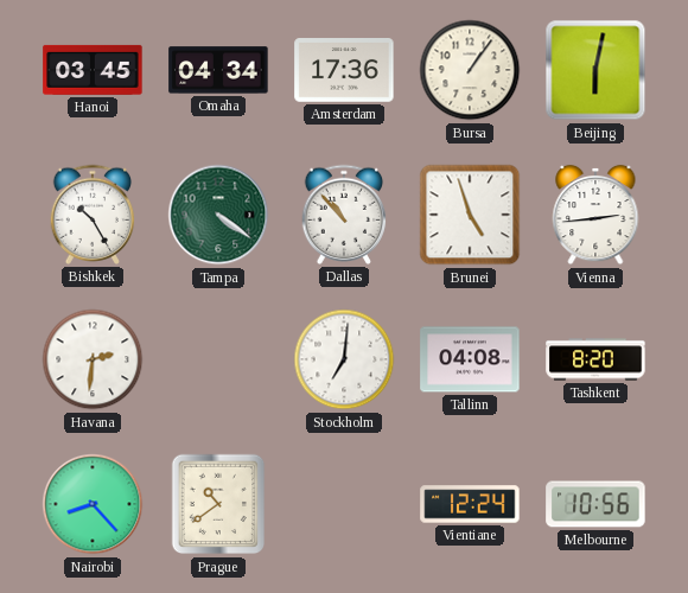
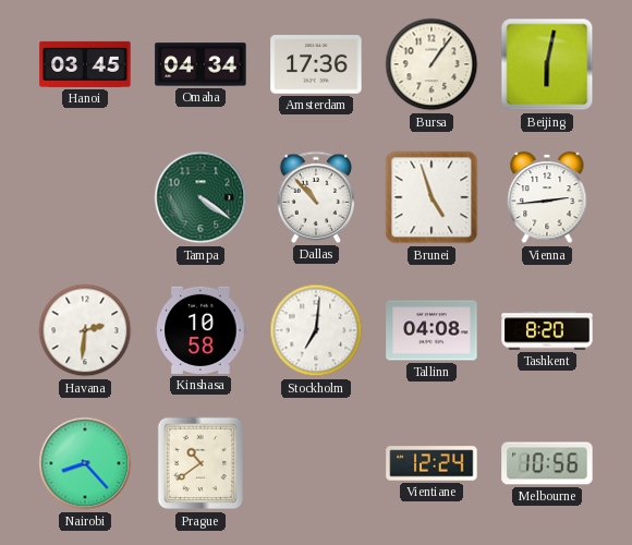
Bishkek: 10:25 -> none (93, 215)
Kinshasa: none -> 10:58 (200, 330)
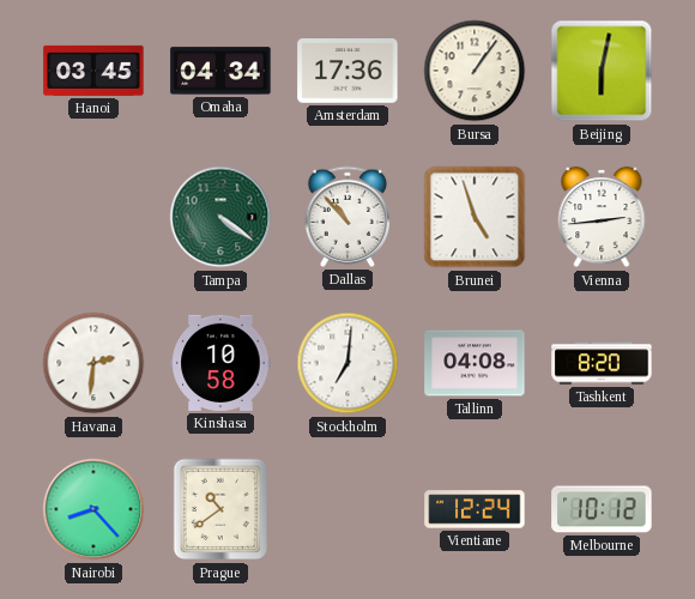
Melbourne: 10:56 -> 10:12 (602, 509)
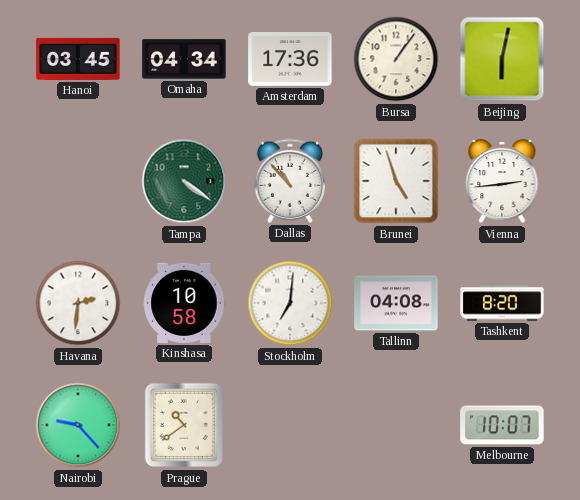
Nairobi: 8:23 -> 9:23 (78, 425)
Vientiane: 12:24 -> none (475, 509)
Melbourne: 10:12 -> 10:07 (502, 425)
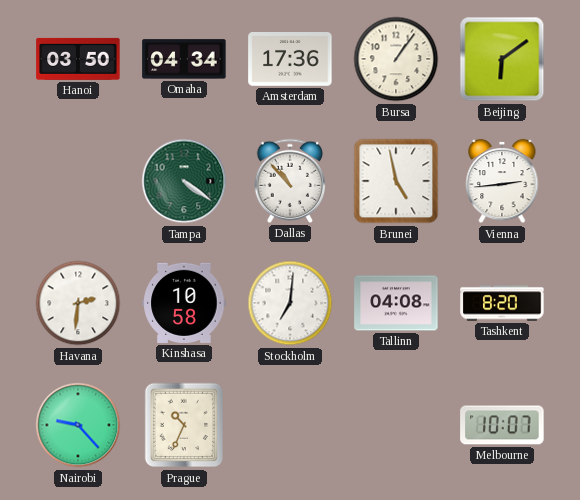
Hanoi: 03:45 -> 03:50 (78, 59)
Beijing: 6:02 -> 6:09 (502, 59)
Brunei: 4:57 -> 4:58 (396, 181)
Prague: 10:39 -> 10:34 (184, 425)
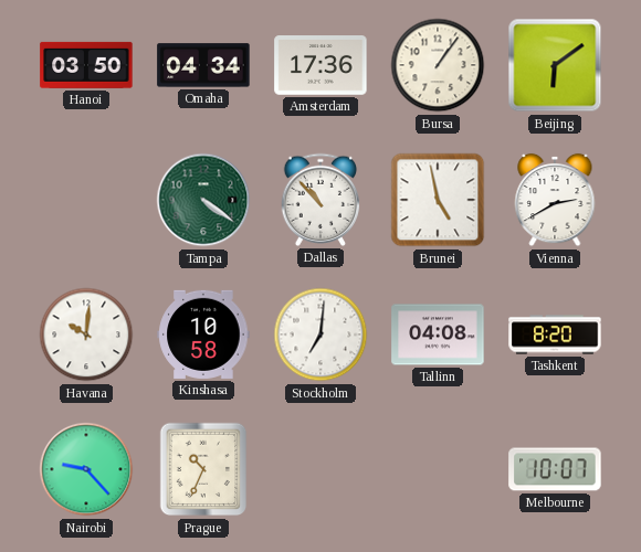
Vienna: 2:44 -> 2:40 (555, 200)
Havana: 2:31 -> 10:01 (86, 335)
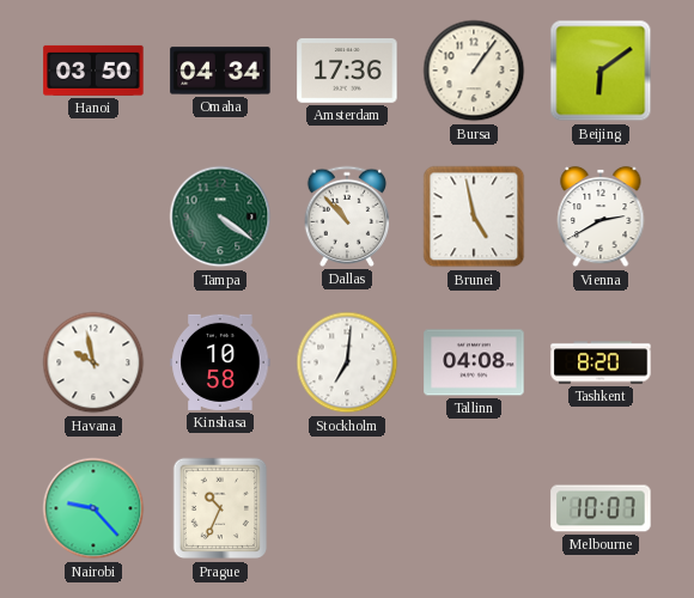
Havana: 10:01 -> 9:58 (93, 362)
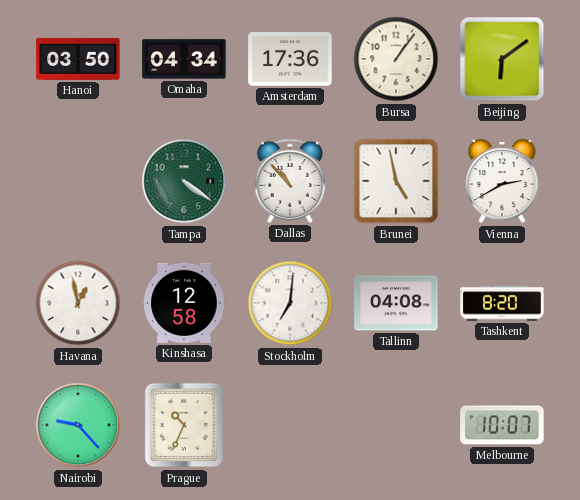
Havana: 9:58 -> 12:58 (78, 303)
Kinshasa: 10:58 -> 12:58 (184, 303)
